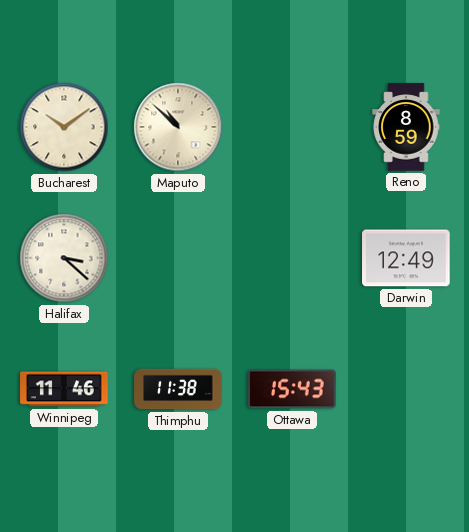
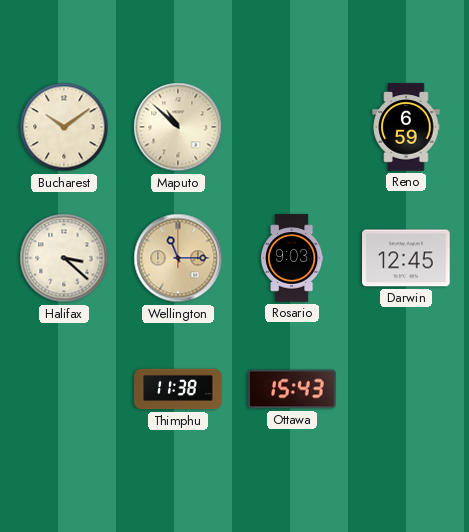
Reno: 8:59 -> 6:59 (406, 127)
Wellington: none -> 11:15 (178, 258)
Rosario: none -> 9:03 (293, 258)
Darwin: 12:49 -> 12:45 (406, 258)
Winnipeg: 11:46 -> none (64, 389)
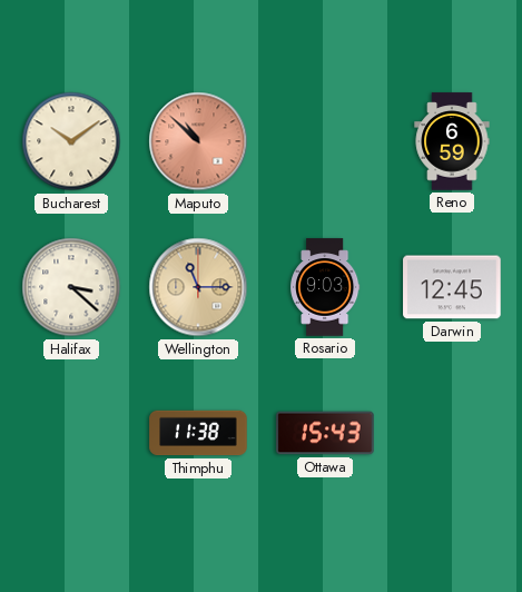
Maputo dial: cream -> salmon (198, 141)
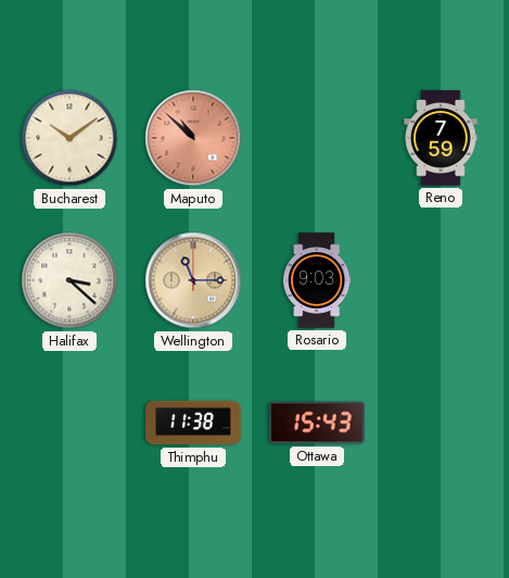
Reno: 6:59 -> 7:59 (441, 138)
Darwin: 12:45 -> none (452, 287)
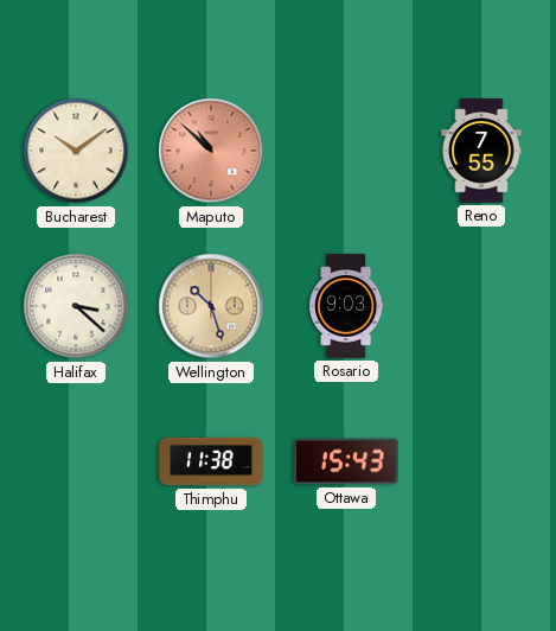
Reno: 7:59 -> 7:55 (481, 151)
Wellington: 11:15 -> 10:27 (211, 306)
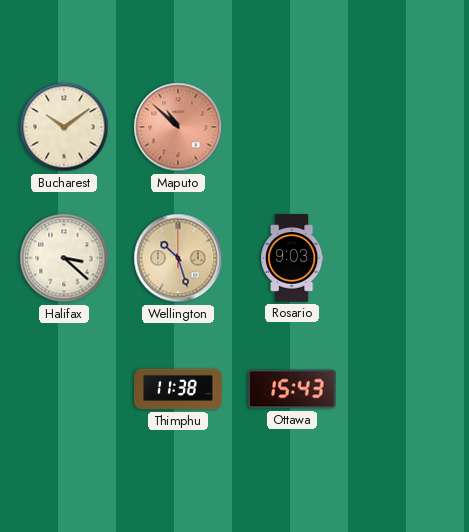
Reno: 7:55 -> none (481, 151)
